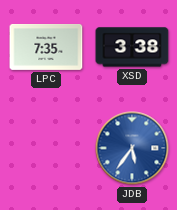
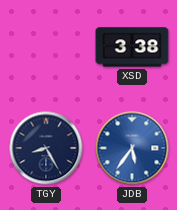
LPC: 7:35 -> none (46, 47)
TGY: none -> 8:25 (46, 148)
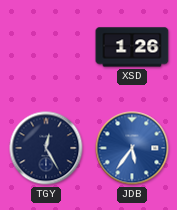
XSD: 3:38 -> 1:26 (132, 47)
TGY: 8:25 -> 12:25 (46, 148)
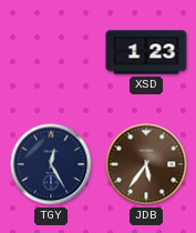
XSD: 1:26 -> 1:23 (146, 52)
JDB dial: blue -> brown (146, 164)
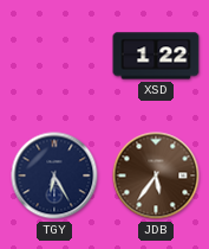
XSD: 1:23 -> 1:22 (156, 56)
TGY: 12:25 -> 6:25 (54, 175)
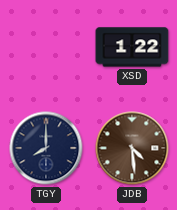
TGY: 6:25 -> 8:00 (46, 148)
JDB: 5:36 -> 4:29 (132, 148)
